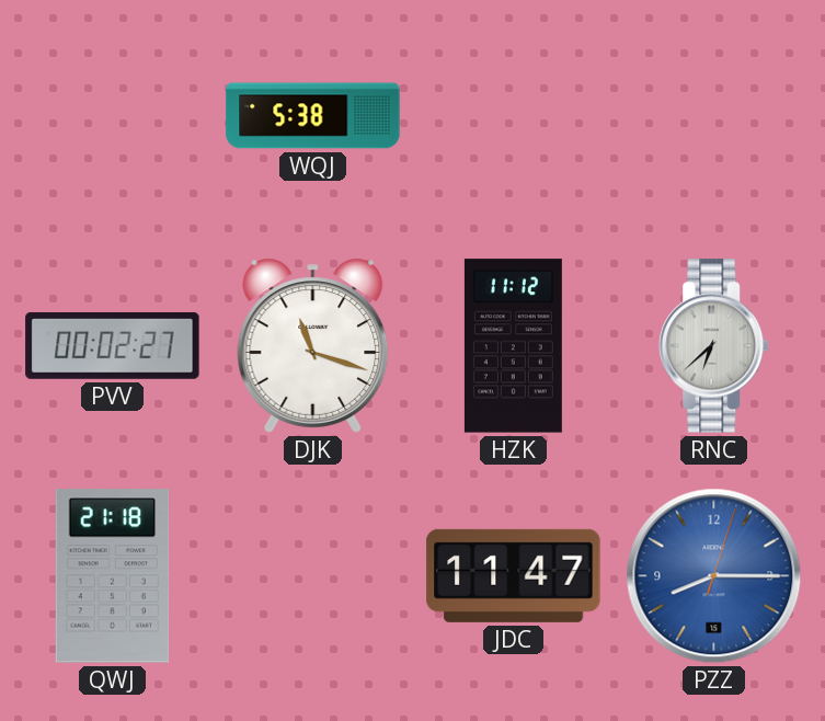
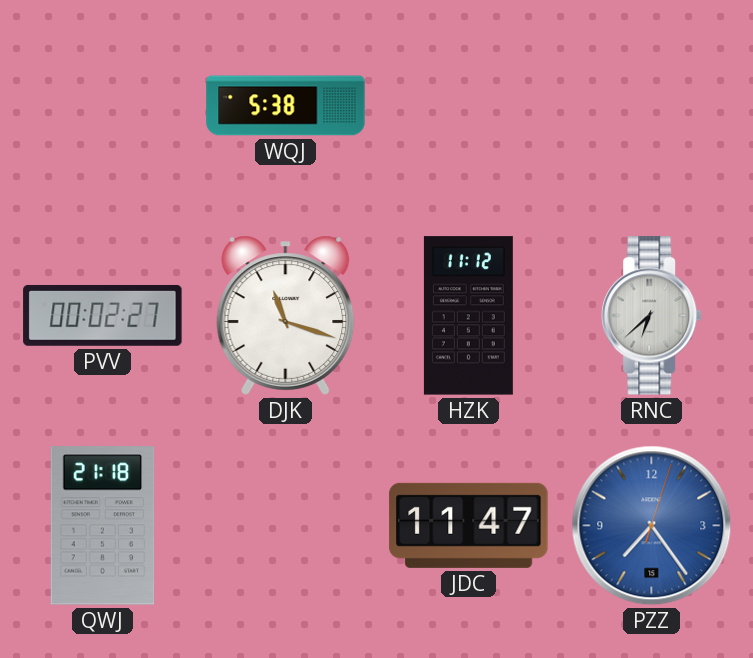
PZZ: 8:15 -> 7:24 (652, 526)
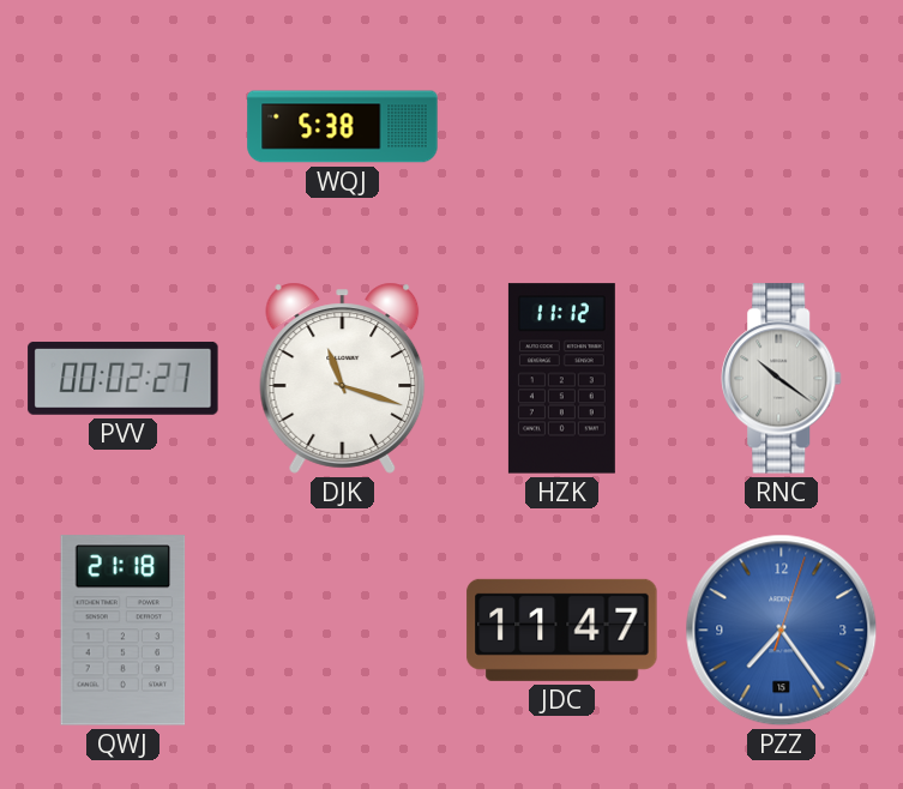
RNC: 6:38 -> 10:21 (782, 379)
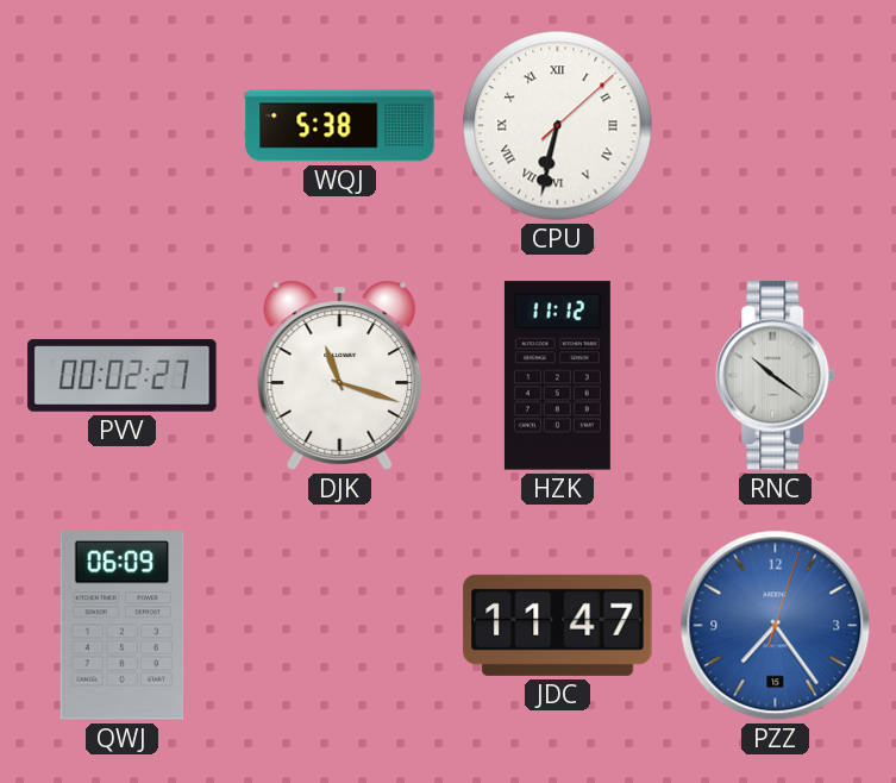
CPU: none -> 6:32 (558, 126)
QWJ: 21:18 -> 06:09 (123, 626)
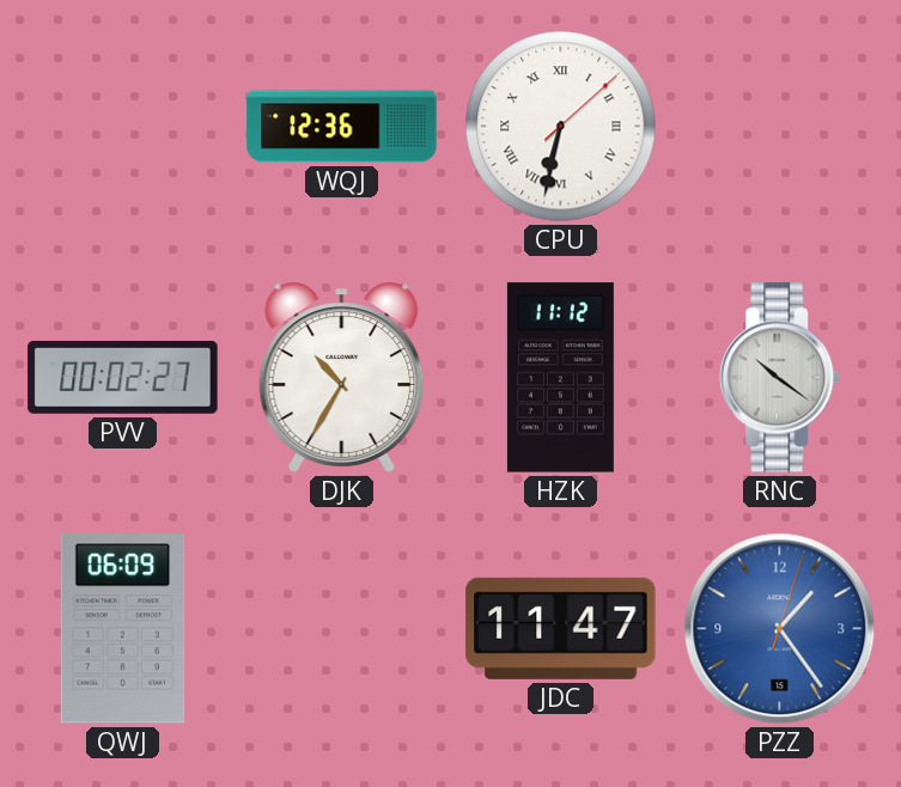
WQJ: 5:38 -> 12:36 (342, 127)
DJK: 11:18 -> 10:35 (342, 377)
PZZ: 7:24 -> 1:24 (780, 629)
